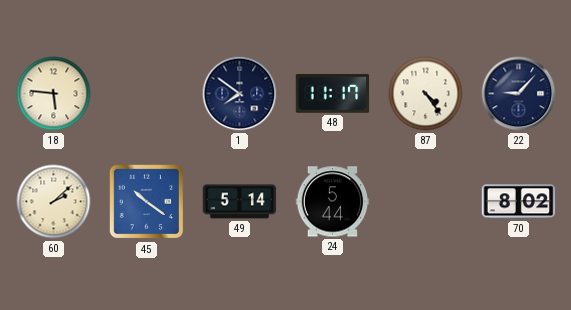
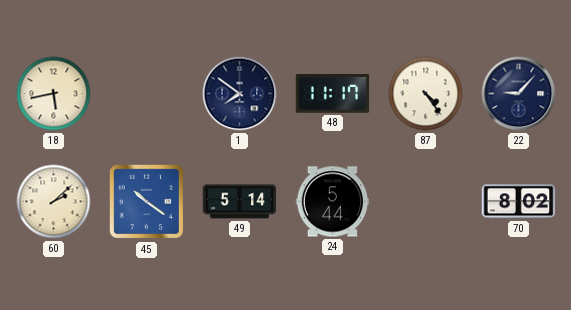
18: 5:46 -> 5:43 (54, 94)
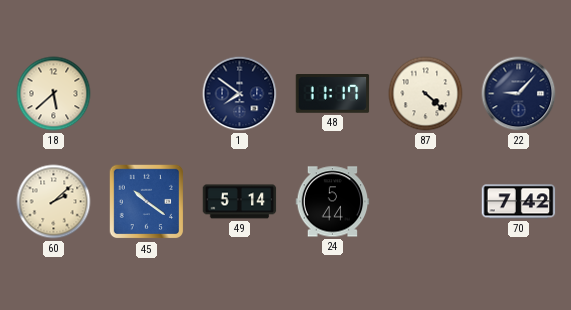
18: 5:43 -> 5:38 (54, 94)
87: 4:24 -> 4:22 (426, 94)
70: 8:02 -> 7:42 (519, 202)
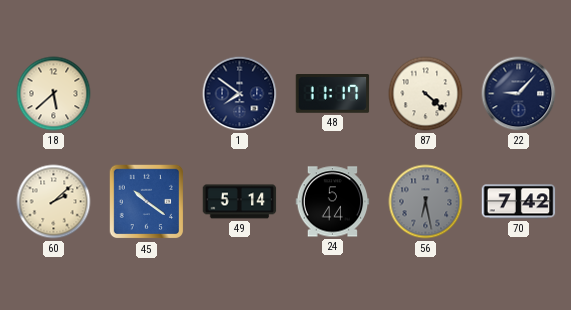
56: none -> 6:28 (426, 202)
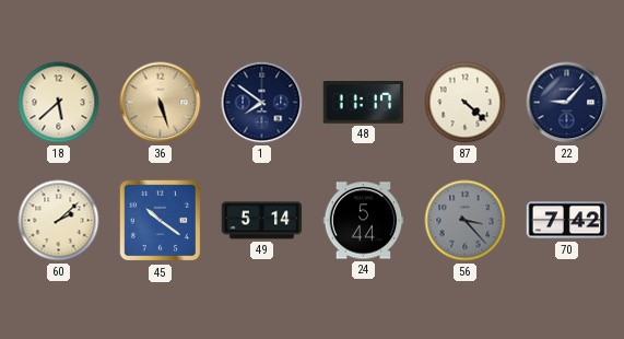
36: none -> 5:27 (161, 103)
56: 6:28 -> 3:23 (466, 221)
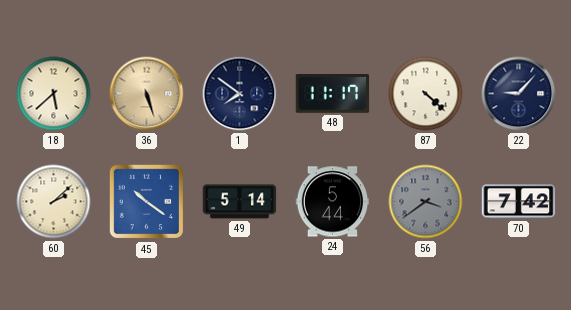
56: 3:23 -> 3:39 (426, 202)
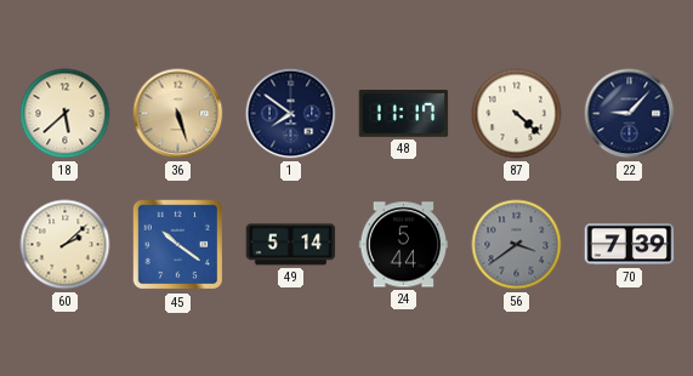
70: 7:42 -> 7:39 (630, 245)
